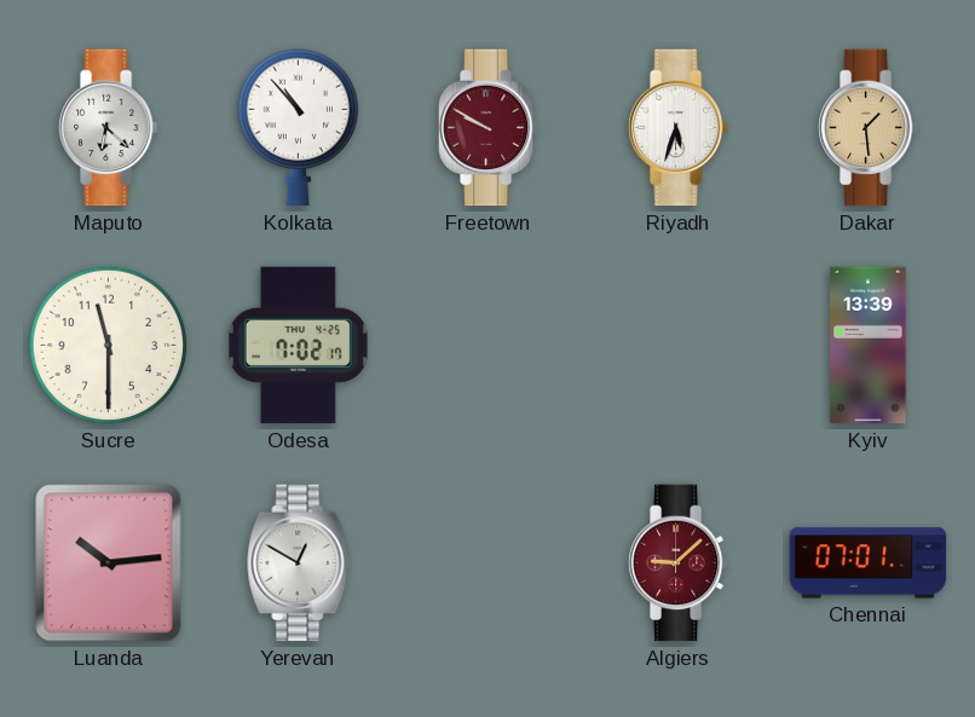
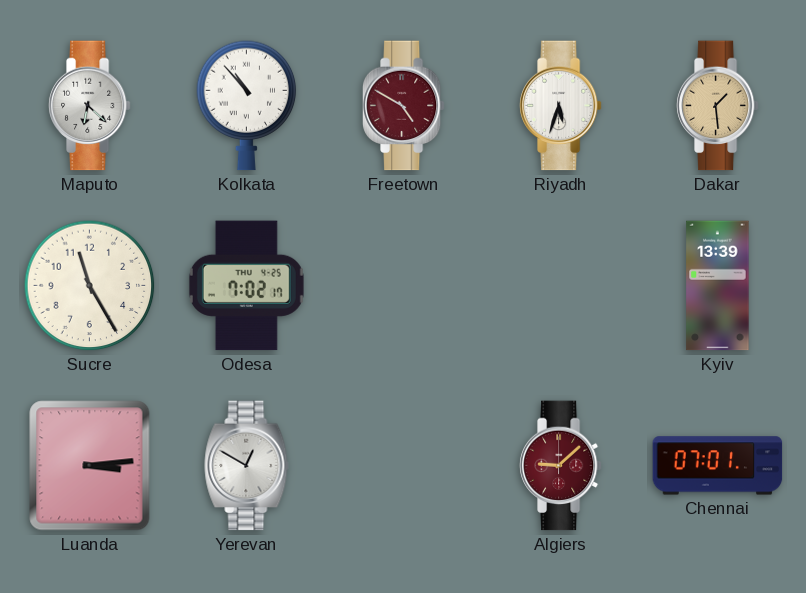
Freetown: 9:50 -> 4:50 (403, 106)
Sucre: 11:30 -> 11:25 (90, 286)
Luanda: 10:14 -> 3:14 (90, 466)
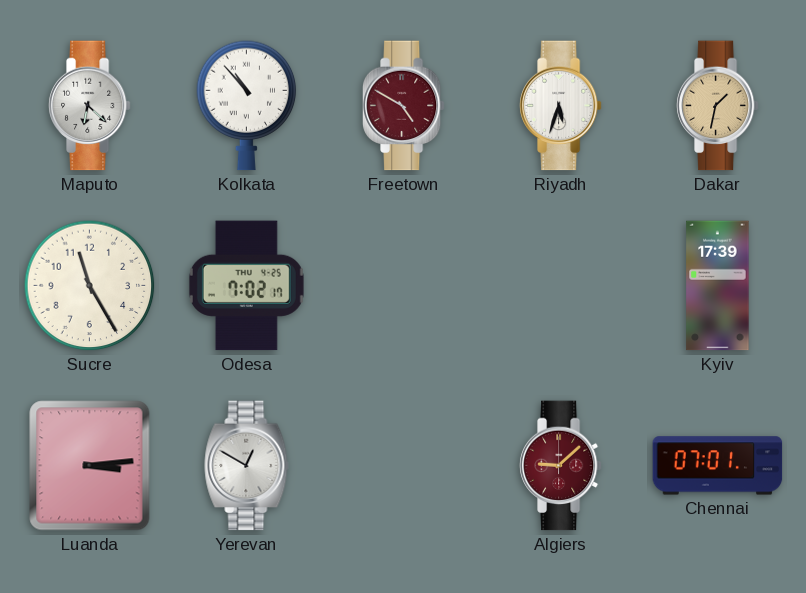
Dakar: 1:29 -> 1:32 (717, 106)
Kyiv: 13:39 -> 17:39 (718, 286)
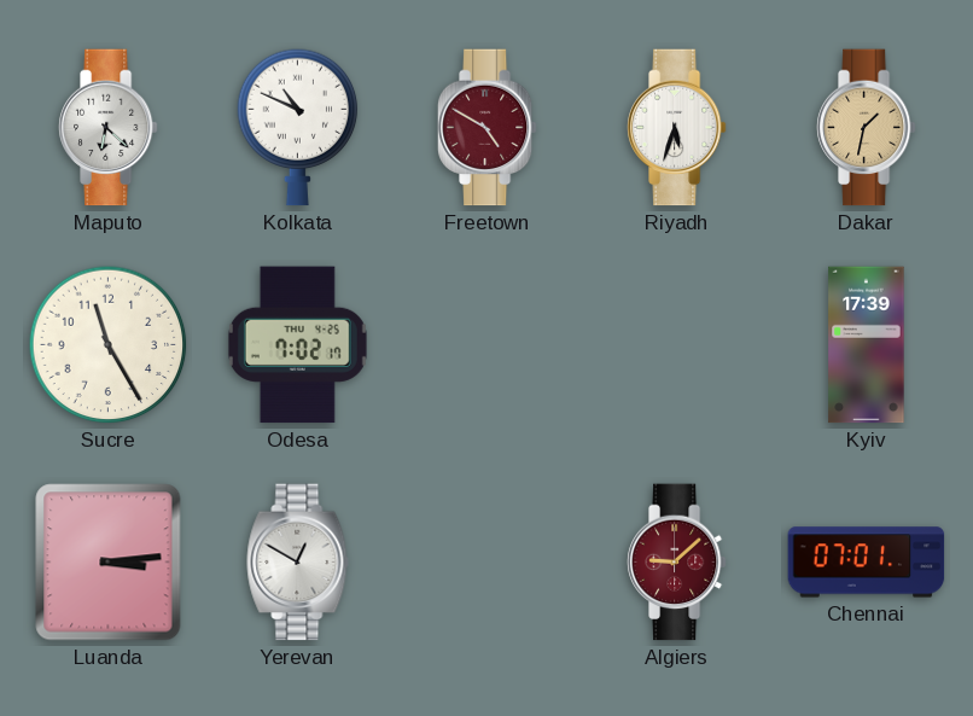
Kolkata: 10:53 -> 10:49 (298, 128)
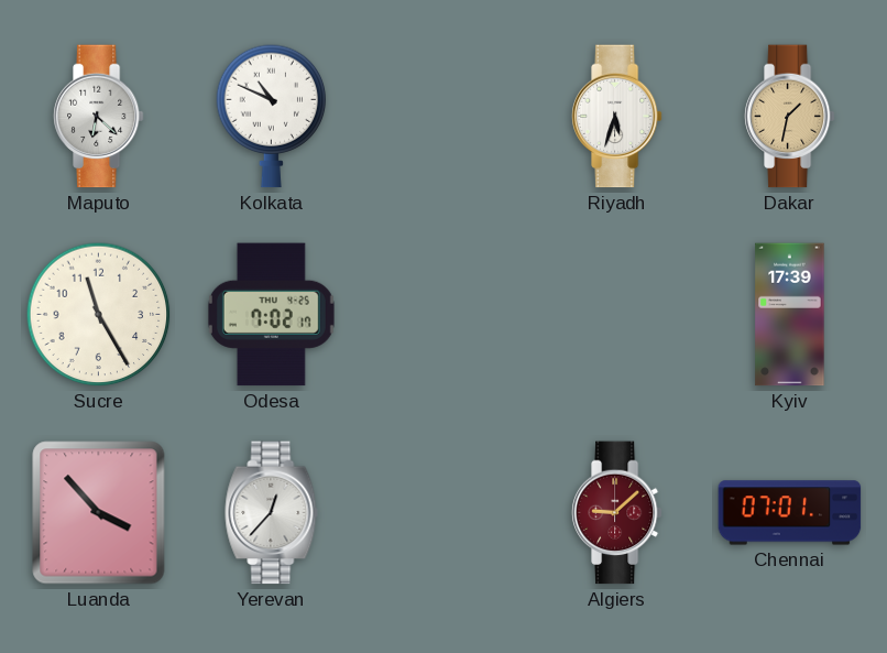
Freetown: 4:50 -> none (486, 128)
Luanda: 3:14 -> 3:53 (99, 513)
Yerevan: 12:50 -> 12:37 (272, 513)
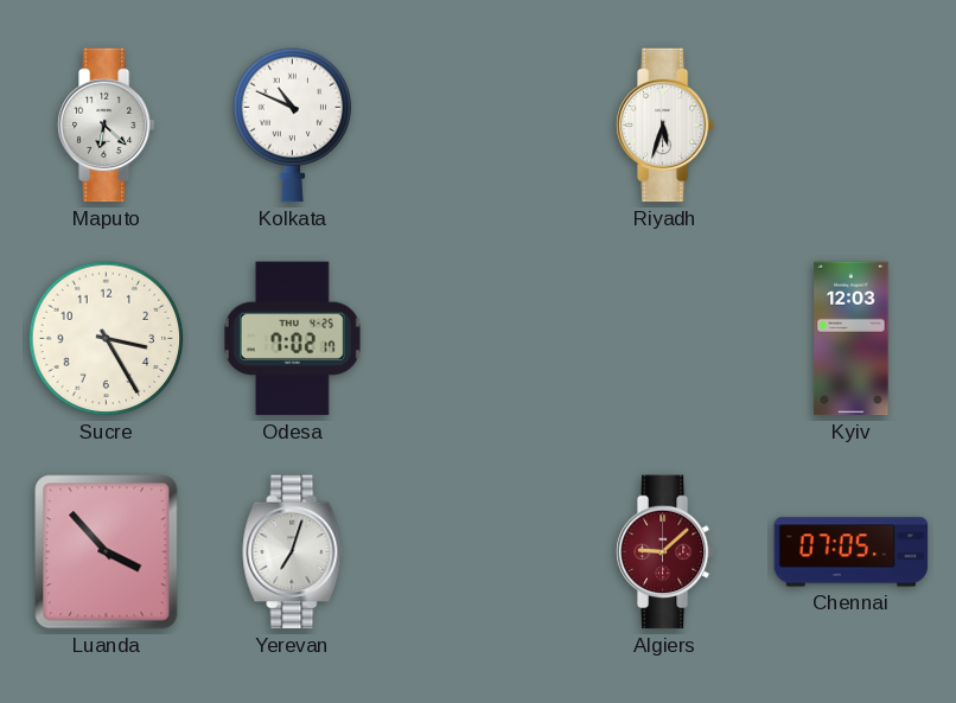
Dakar: 1:32 -> none (789, 117)
Sucre: 11:25 -> 3:25 (107, 339)
Kyiv: 17:39 -> 12:03 (852, 339)
Yerevan: 12:37 -> 7:03 (293, 552)
Chennai: 07:01 -> 07:05 (852, 552)
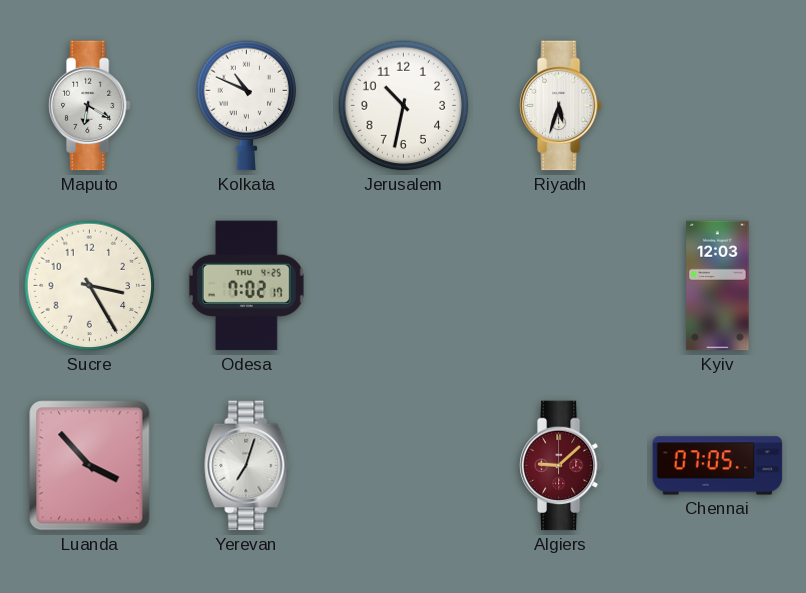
Maputo: 6:22 -> 6:20 (89, 106)
Jerusalem: none -> 10:32 (404, 106)
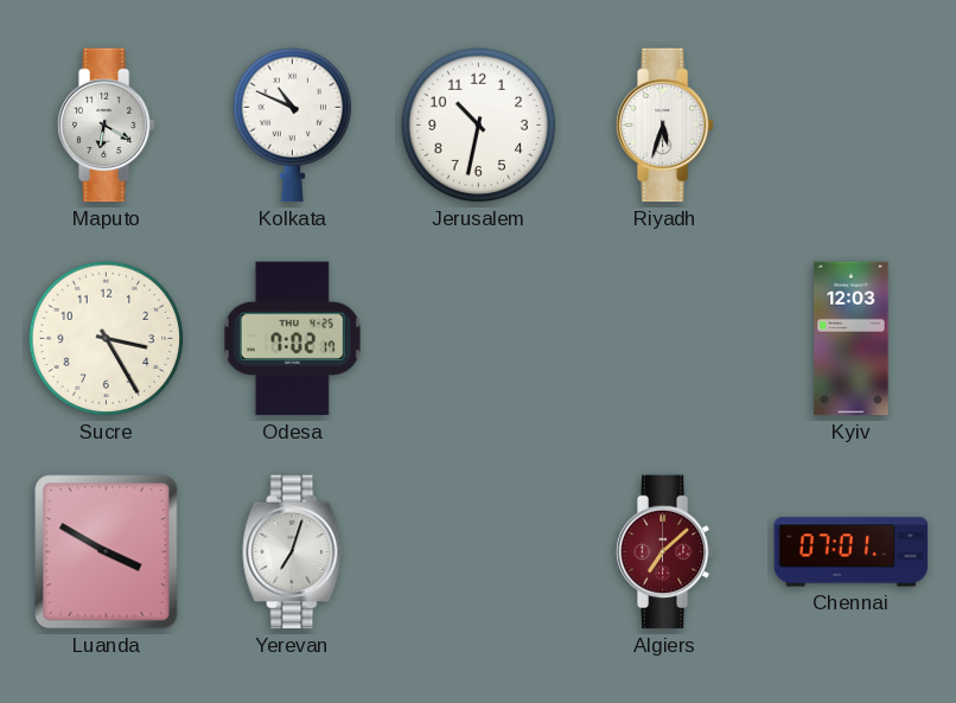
Luanda: 3:53 -> 3:50 (107, 552)
Algiers: 9:08 -> 7:08 (664, 552)
Chennai: 07:05 -> 07:01 (852, 552)
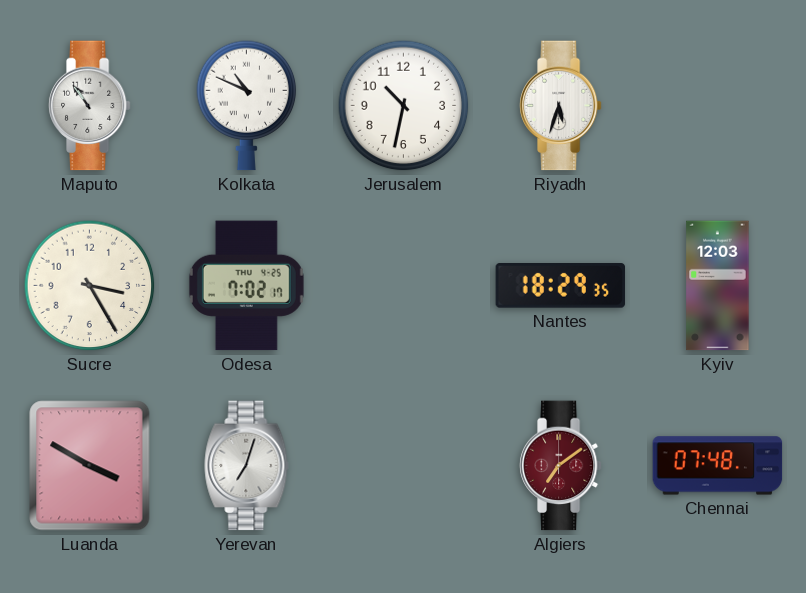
Maputo: 6:20 -> 10:54 (89, 106)
Nantes: none -> 18:29 (561, 286)
Algiers: 7:08 -> 7:09 (560, 466)
Chennai: 07:01 -> 07:48 (718, 466)
